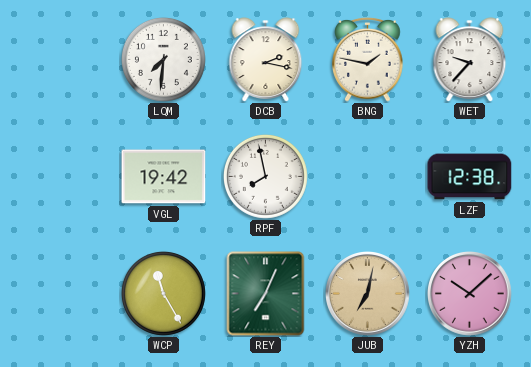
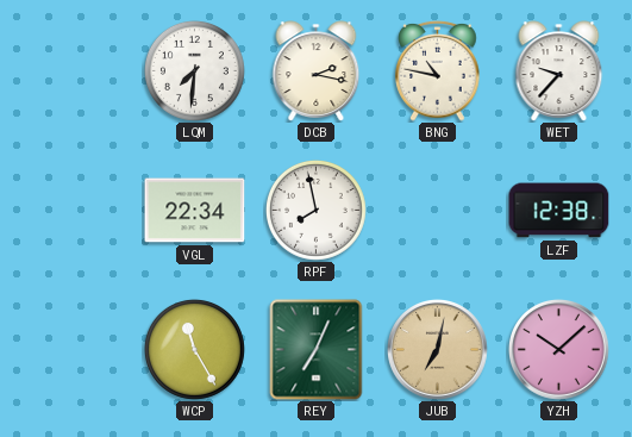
BNG: 1:47 -> 10:47 (438, 70)
VGL: 19:42 -> 22:34 (195, 211)
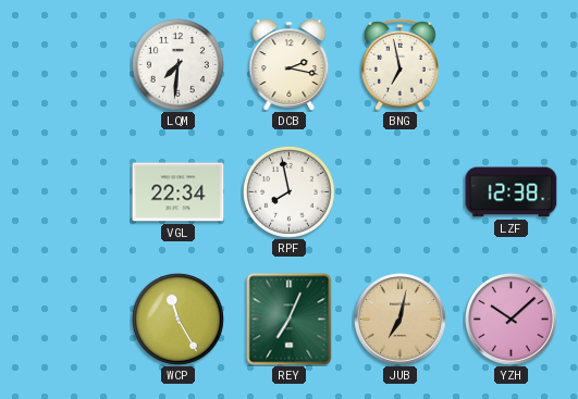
BNG: 10:47 -> 6:58 (401, 64)
WET: 9:37 -> none (559, 71)
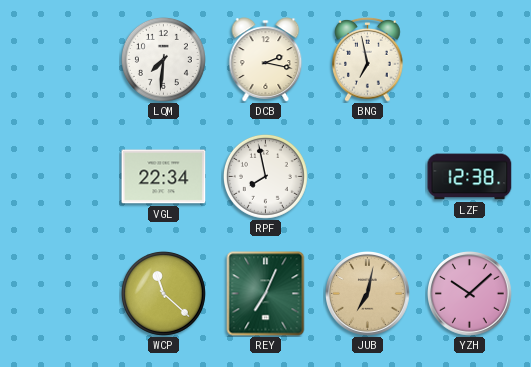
WCP: 11:25 -> 11:22 (163, 293)
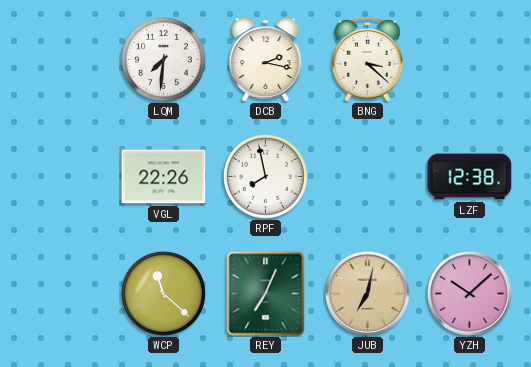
BNG: 6:58 -> 3:22 (368, 59)
VGL: 22:34 -> 22:26 (164, 177)
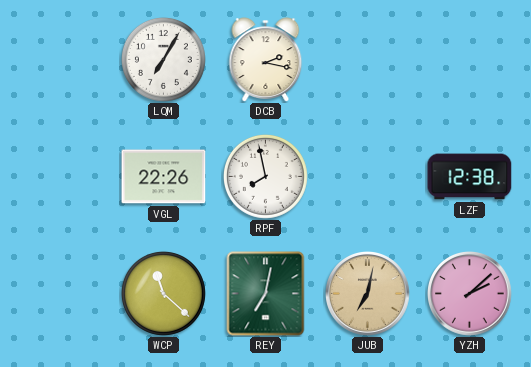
LQM: 7:31 -> 7:05 (163, 59)
BNG: 3:22 -> none (368, 59)
REY: 7:04 -> 7:02 (266, 294)
YZH: 10:08 -> 2:08 (470, 294)
